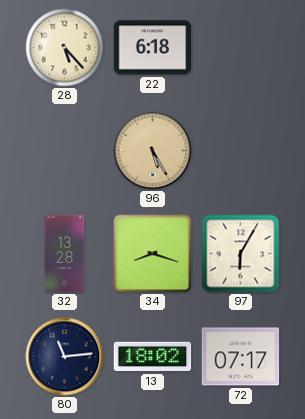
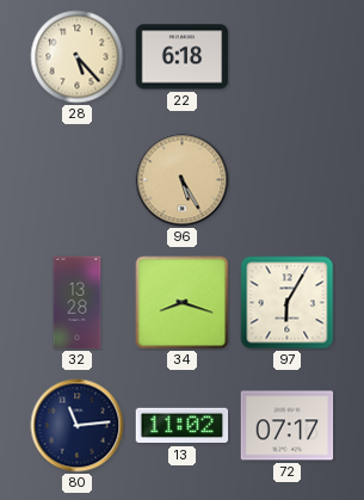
13: 18:02 -> 11:02 (183, 426)
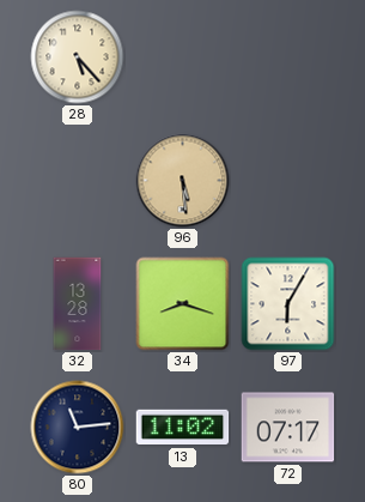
22: 6:18 -> none (183, 57)
96: 5:25 -> 5:29 (183, 181)
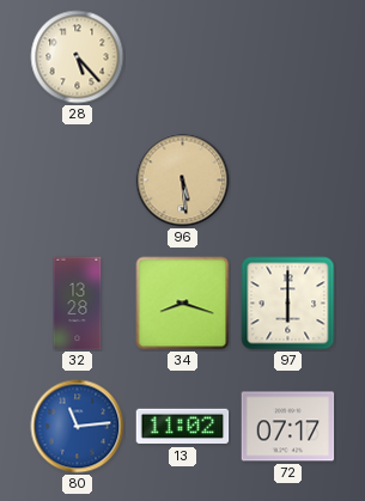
97: 6:05 -> 6:00 (288, 304)
80 dial: navy -> blue (78, 427)
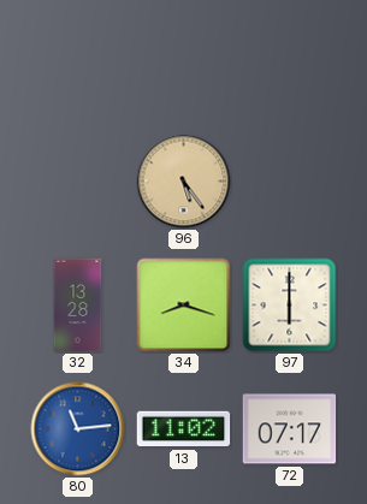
28: 5:23 -> none (78, 57)
96: 5:29 -> 5:24 (184, 182)
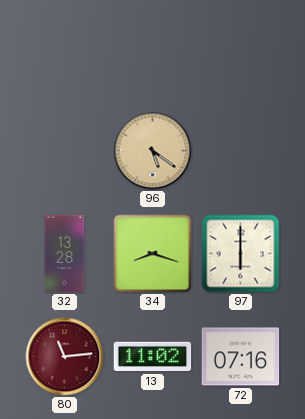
96: 5:24 -> 5:21 (153, 151)
80 dial: blue -> burgundy (65, 357)
72: 07:17 -> 07:16 (241, 357)
